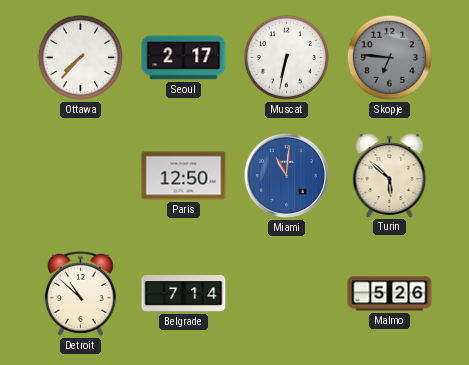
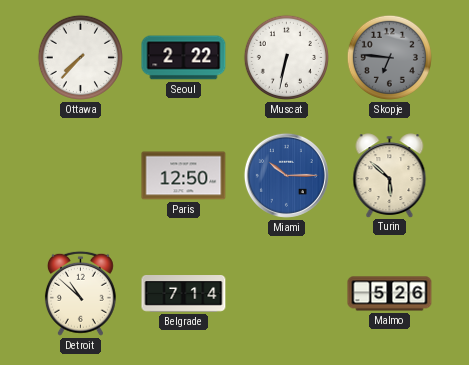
Seoul: 2:17 -> 2:22 (184, 58)
Miami: 11:01 -> 10:15 (286, 175)
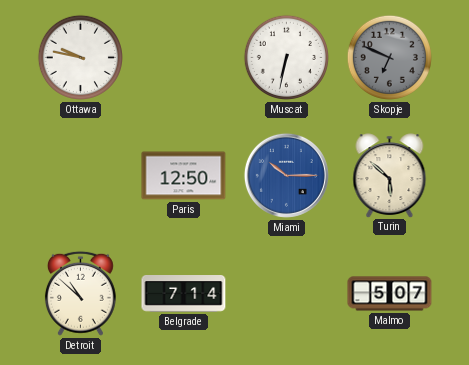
Ottawa: 7:37 -> 9:47 (80, 57)
Seoul: 2:22 -> none (184, 58)
Skopje: 6:46 -> 6:49 (389, 57)
Malmo: 5:26 -> 5:07 (390, 294)
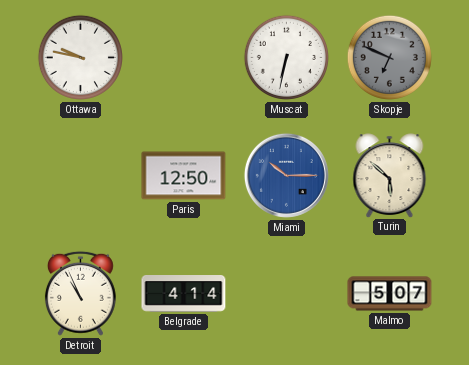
Detroit: 10:52 -> 10:56 (80, 293)
Belgrade: 7:14 -> 4:14 (184, 294)
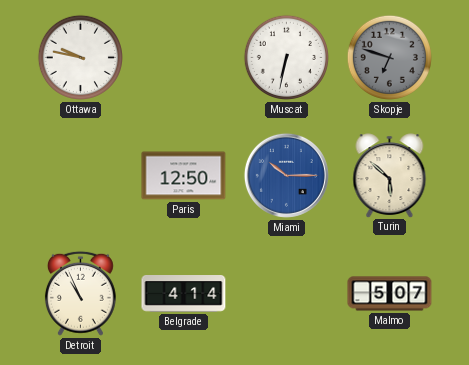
Skopje: 6:49 -> 6:48 (389, 57)
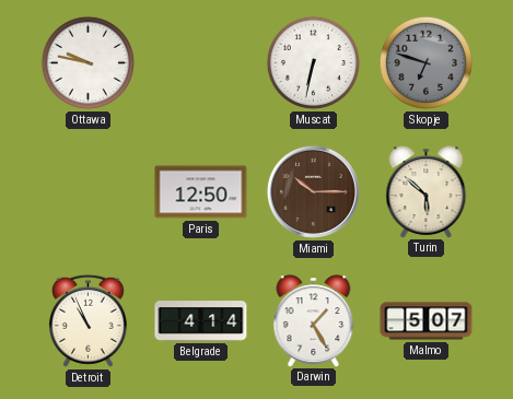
Miami dial: blue -> brown (313, 191)
Darwin: none -> 1:25 (314, 320)
